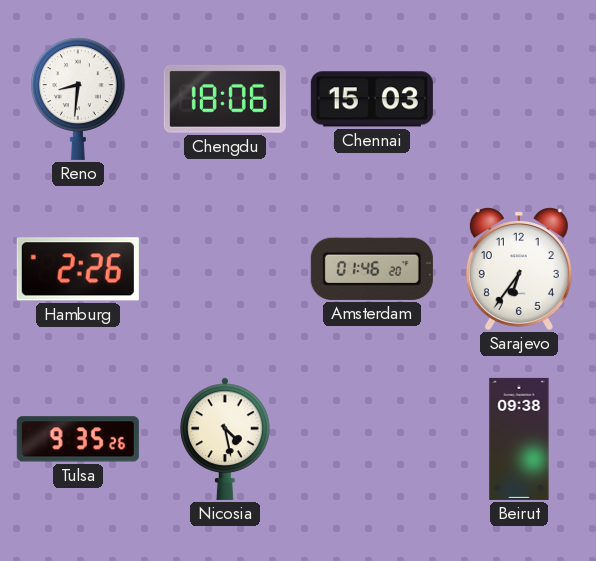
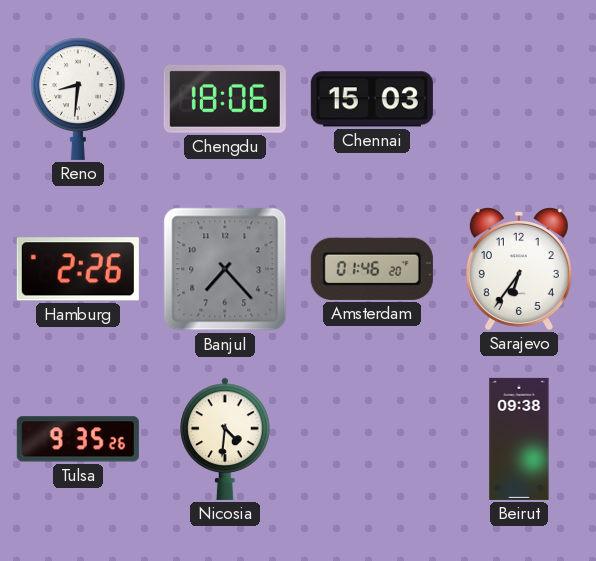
Banjul: none -> 7:23 (225, 269)
Nicosia: 4:28 -> 4:31 (225, 439)
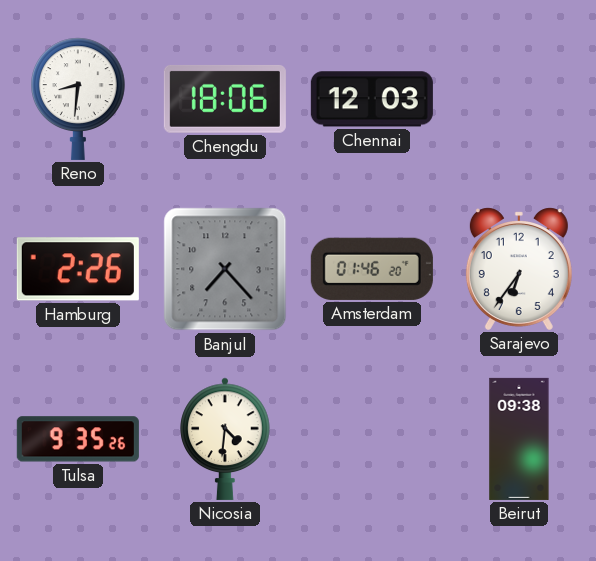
Chennai: 15:03 -> 12:03 (372, 99)
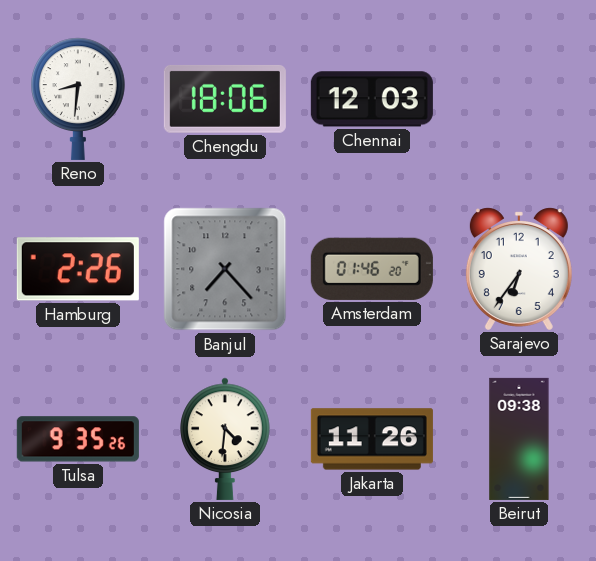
Jakarta: none -> 11:26 (372, 439)
